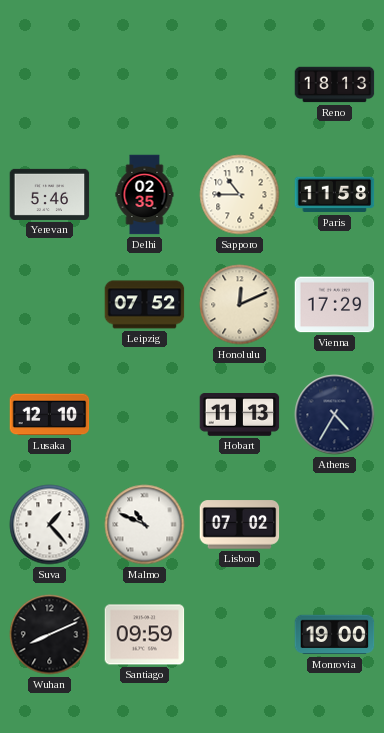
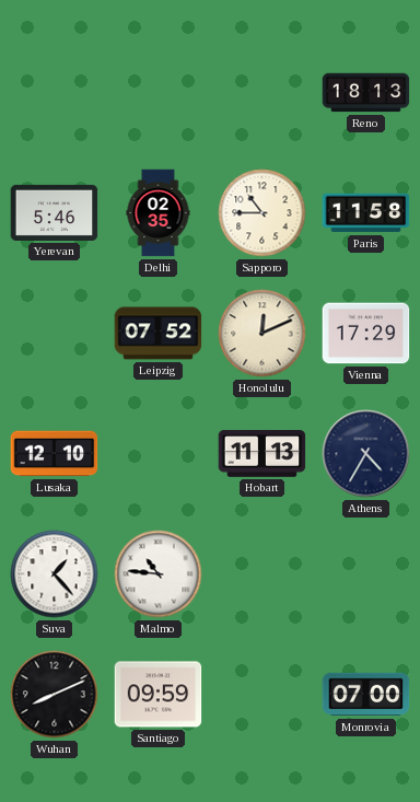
Malmo: 10:49 -> 10:46 (159, 574)
Lisbon: 07:02 -> none (240, 525)
Monrovia: 19:00 -> 07:00 (366, 695)
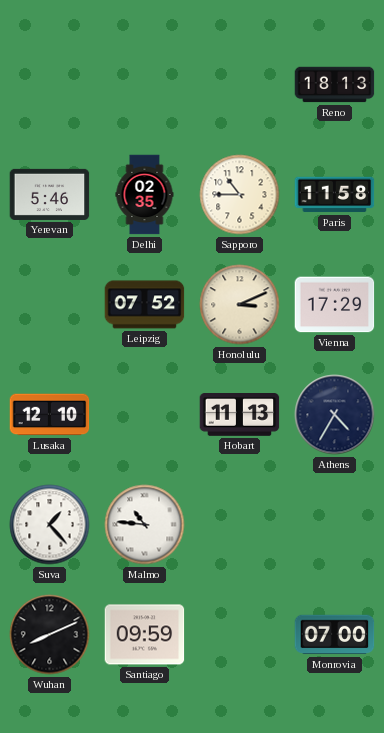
Honolulu: 12:11 -> 3:11 (240, 305)
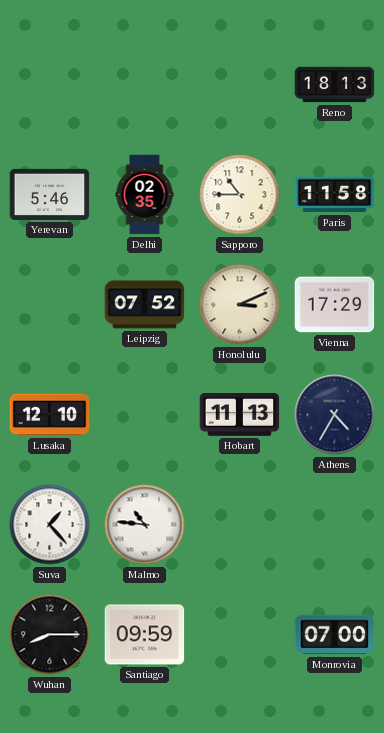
Wuhan: 8:11 -> 8:15 (50, 635)
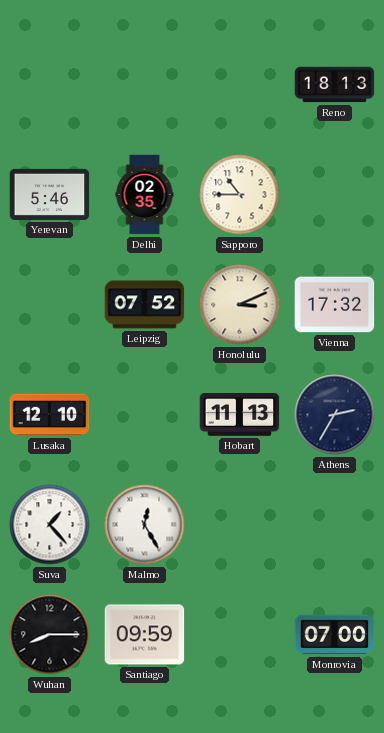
Paris: 11:58 -> none (335, 195)
Vienna: 17:29 -> 17:32 (335, 305)
Athens: 4:35 -> 2:35 (335, 415)
Malmo: 10:46 -> 12:25 (145, 525)
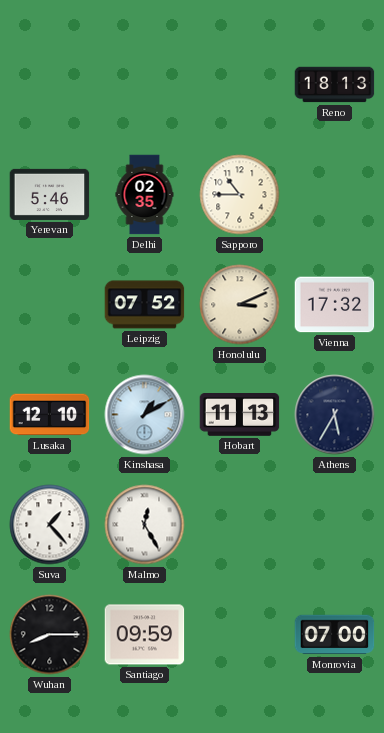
Kinshasa: none -> 1:10 (145, 415)
Athens: 2:35 -> 5:35 (335, 415)
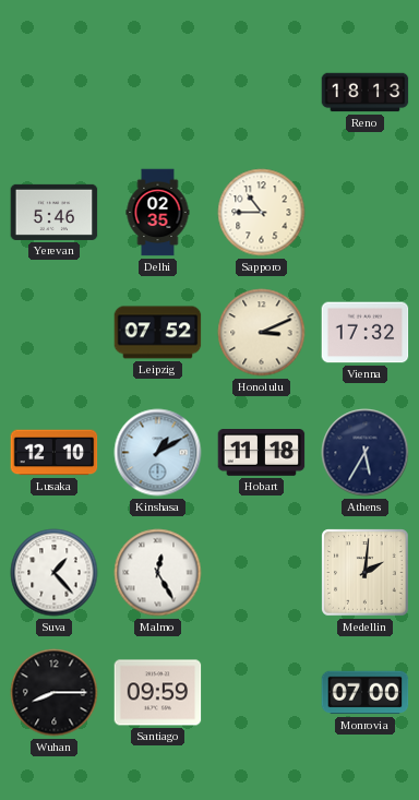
Hobart: 11:13 -> 11:18 (262, 453)
Medellin: none -> 2:01 (366, 573)
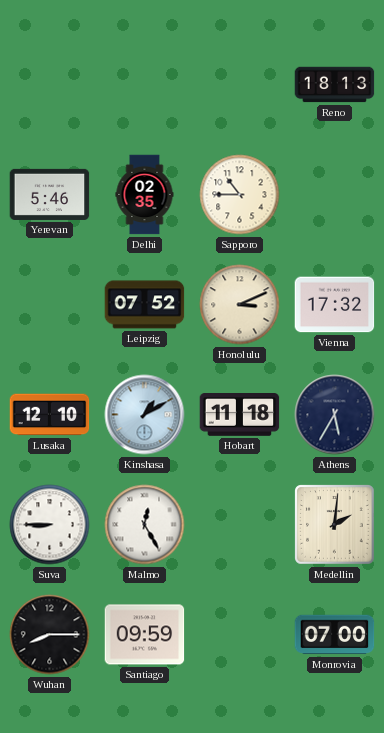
Suva: 1:23 -> 8:45 (50, 525)
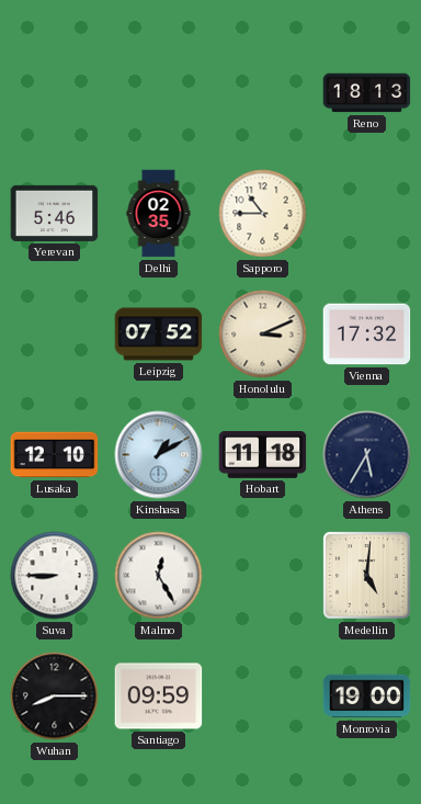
Medellin: 2:01 -> 5:01 (367, 576)
Monrovia: 07:00 -> 19:00 (367, 697)
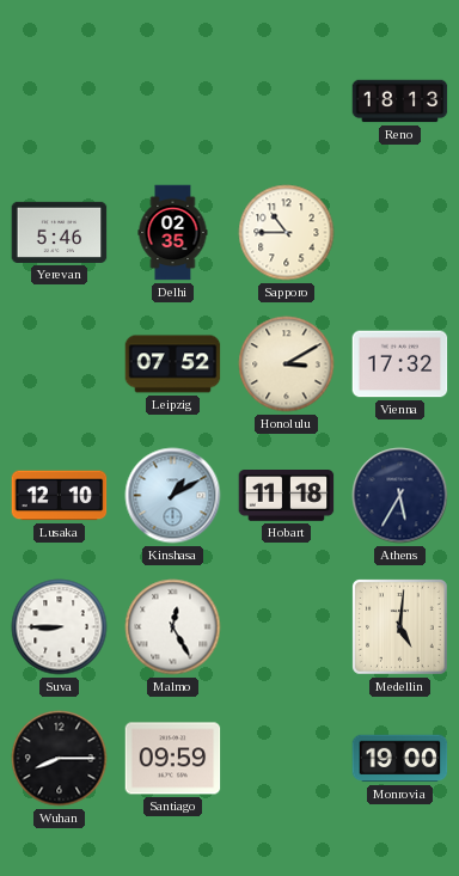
Honolulu: 3:11 -> 3:10 (287, 365)
